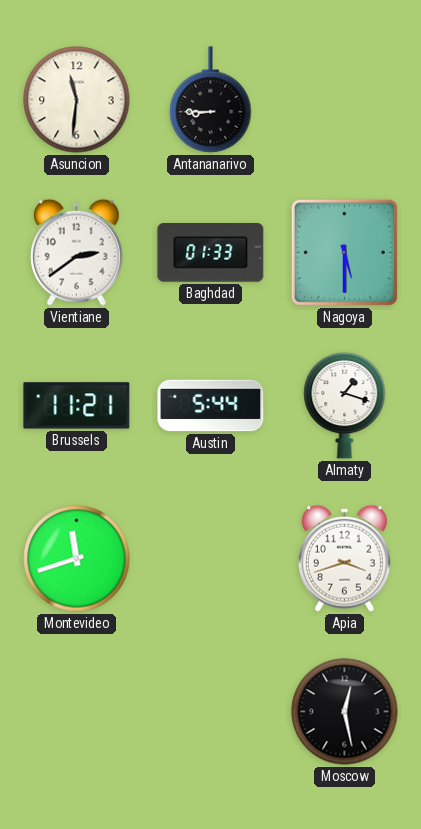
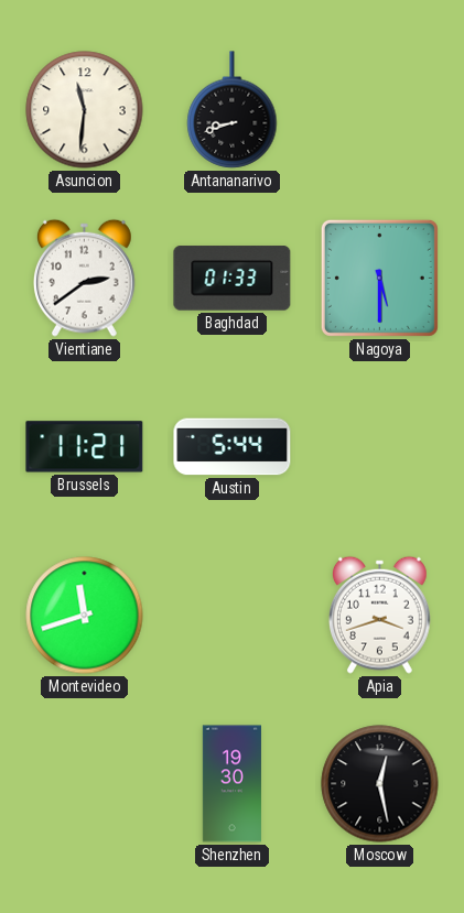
Antananarivo: 8:45 -> 8:42 (233, 110)
Almaty: 1:18 -> none (345, 405)
Shenzhen: none -> 19:30 (231, 784)
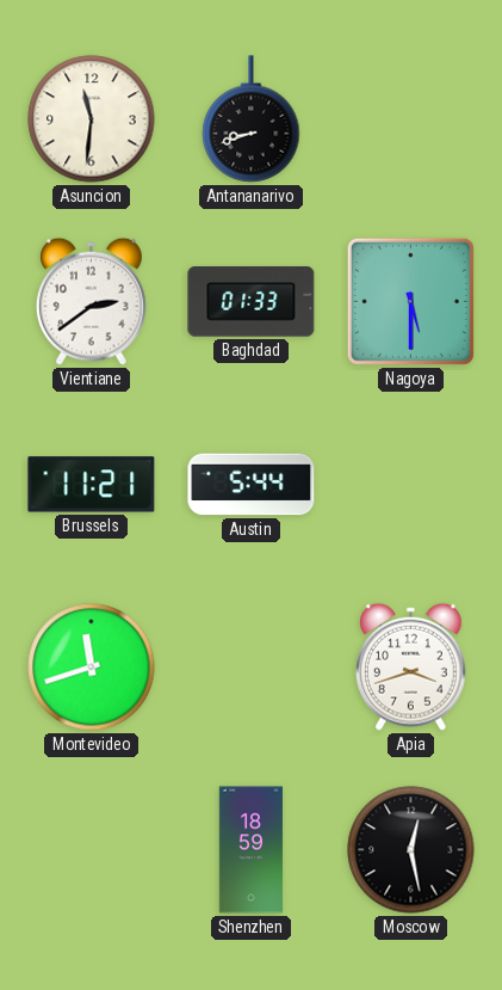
Shenzhen: 19:30 -> 18:59 (250, 850)
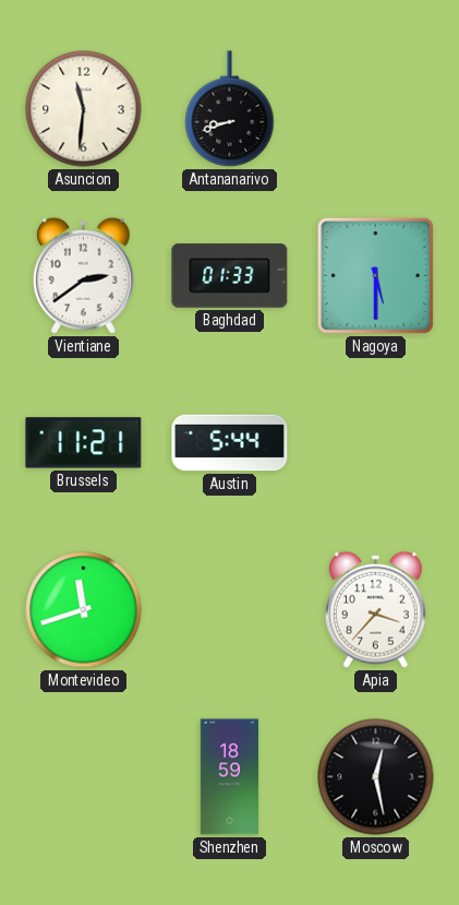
Apia: 3:42 -> 3:37 (375, 609)
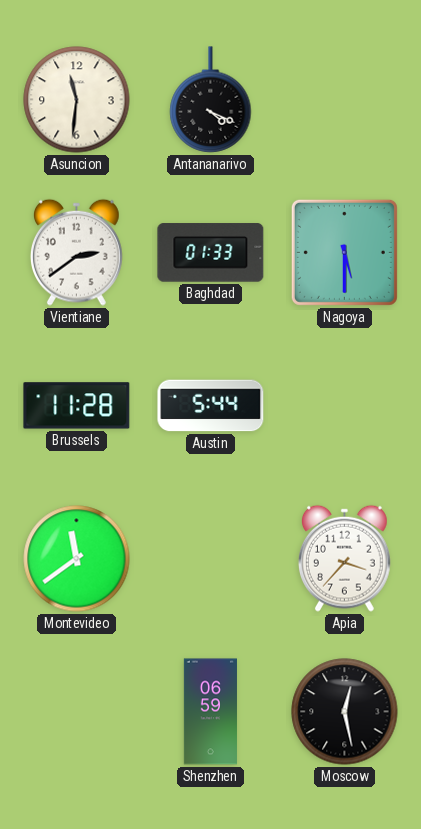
Antananarivo: 8:42 -> 4:19 (211, 100)
Brussels: 11:21 -> 11:28 (77, 406)
Montevideo: 11:42 -> 11:39 (77, 559)
Shenzhen: 18:59 -> 06:59 (210, 712)
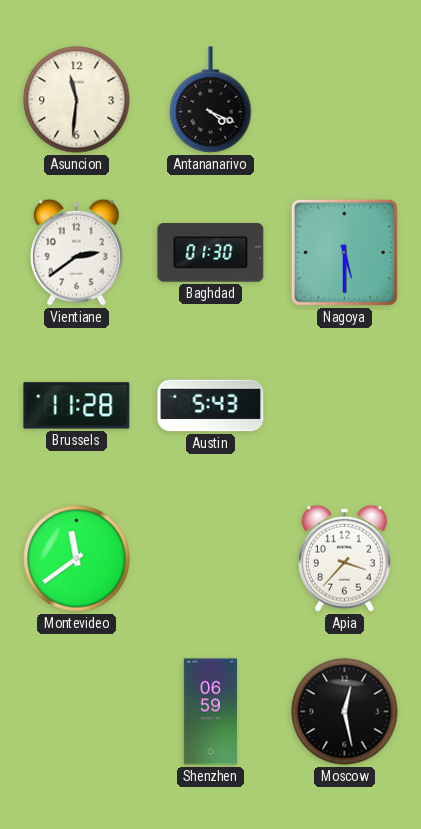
Baghdad: 01:33 -> 01:30 (211, 253)
Austin: 5:44 -> 5:43 (211, 406)
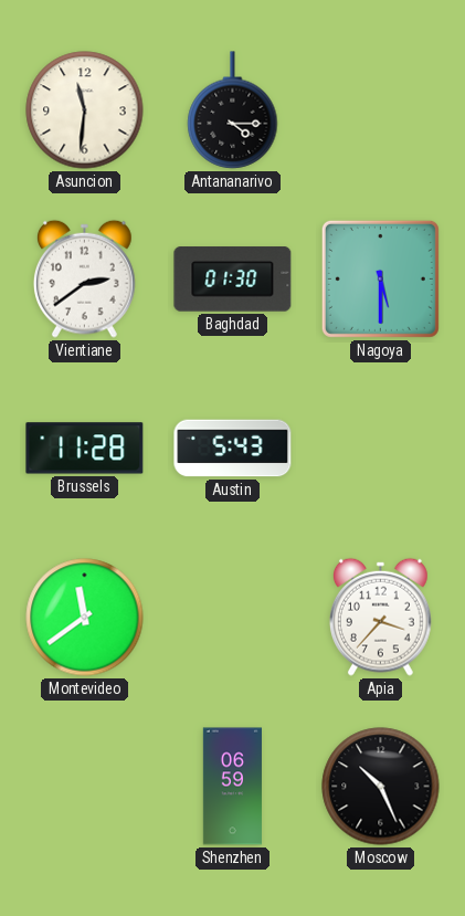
Antananarivo: 4:19 -> 4:15 (233, 110)
Moscow: 12:28 -> 10:26 (381, 787)
